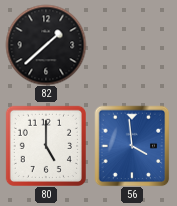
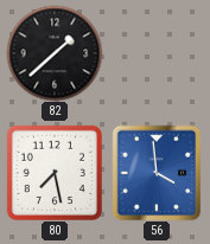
80: 5:00 -> 7:28 (55, 173)
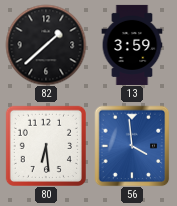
13: none -> 3:59 (132, 45)
80: 7:28 -> 6:29 (46, 146)
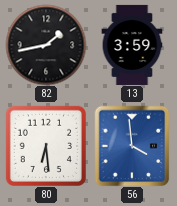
82: 1:38 -> 1:43 (46, 45)
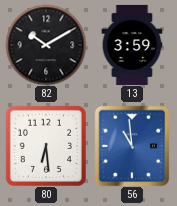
82: 1:43 -> 10:10 (46, 45)
56: 3:59 -> 10:59 (132, 146)
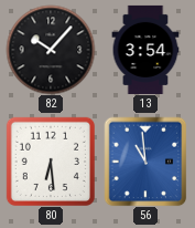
82: 10:10 -> 10:07 (51, 50)
13: 3:59 -> 3:54 (145, 50)
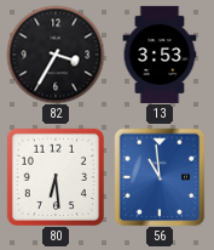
82: 10:07 -> 3:35 (56, 55)
13: 3:54 -> 3:53 (160, 55)
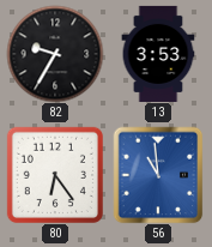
82: 3:35 -> 9:35 (55, 54)
80: 6:29 -> 6:24 (55, 175)
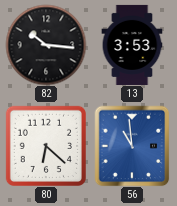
82: 9:35 -> 10:16 (46, 45)
80: 6:24 -> 6:22 (46, 146)
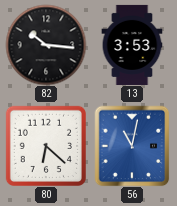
56: 10:59 -> 11:02 (132, 146)
